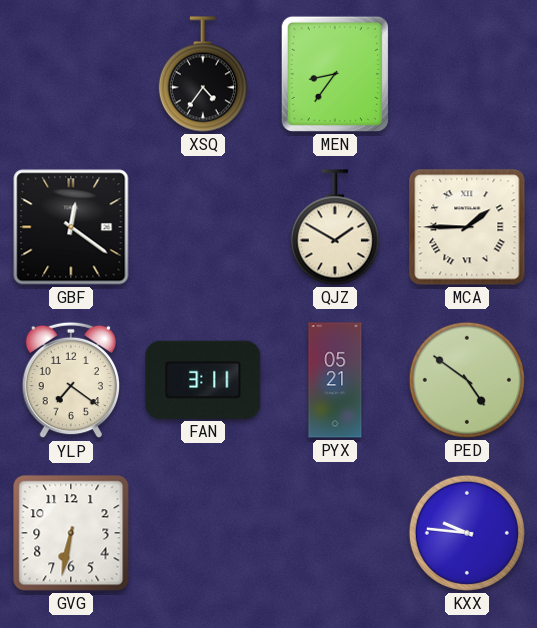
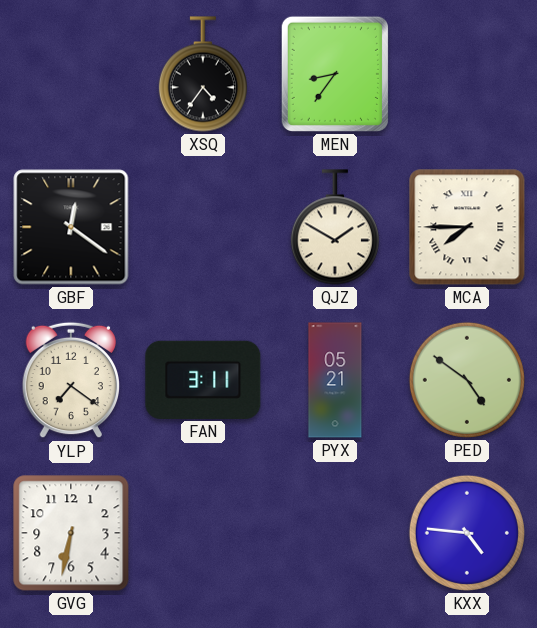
MCA: 1:45 -> 7:45 (467, 227)
KXX: 9:46 -> 4:46 (467, 533)
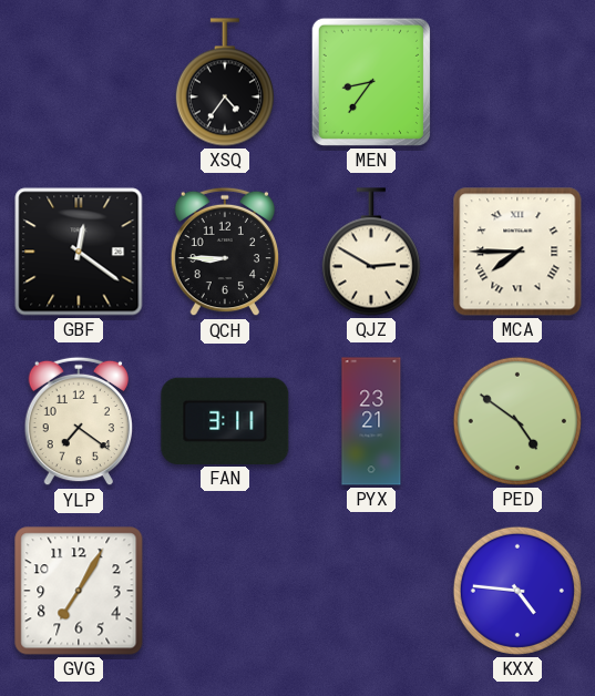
QCH: none -> 8:45 (224, 252)
QJZ: 1:50 -> 2:50 (371, 252)
PYX: 05:21 -> 23:21 (371, 421)
GVG: 6:32 -> 7:05 (79, 591)
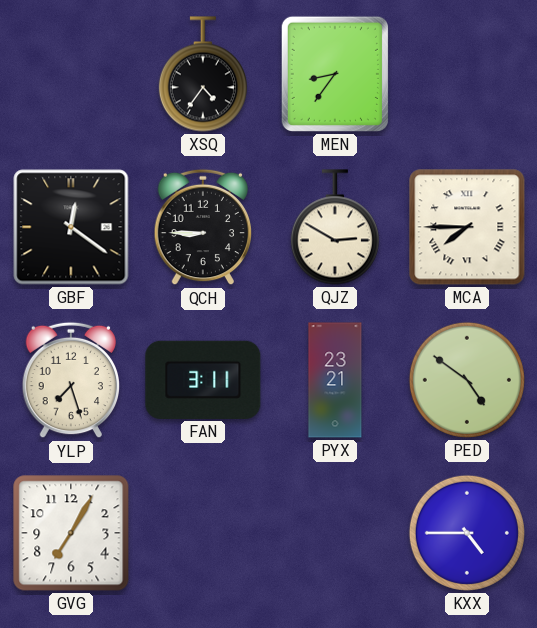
YLP: 7:21 -> 7:27 (70, 380)
KXX: 4:46 -> 4:45 (467, 533)
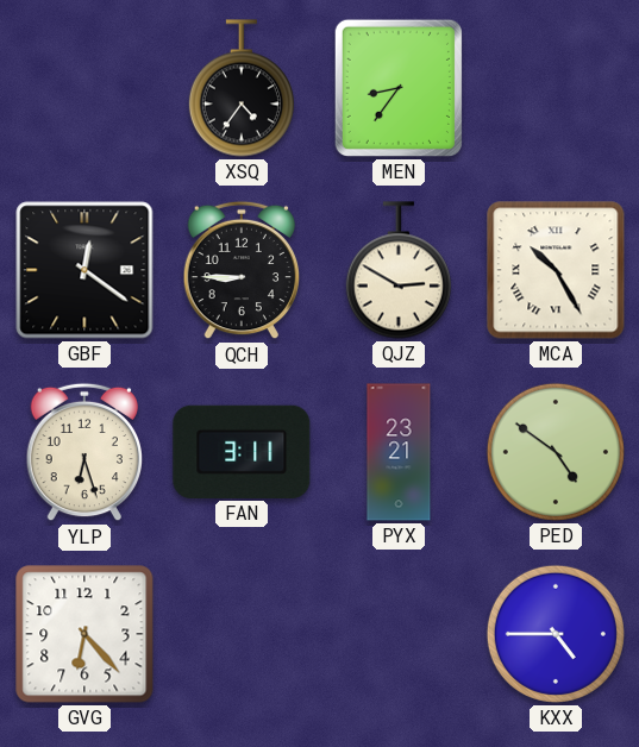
MCA: 7:45 -> 10:25 (556, 270)
YLP: 7:27 -> 6:27 (83, 452)
GVG: 7:05 -> 6:23 (84, 634)
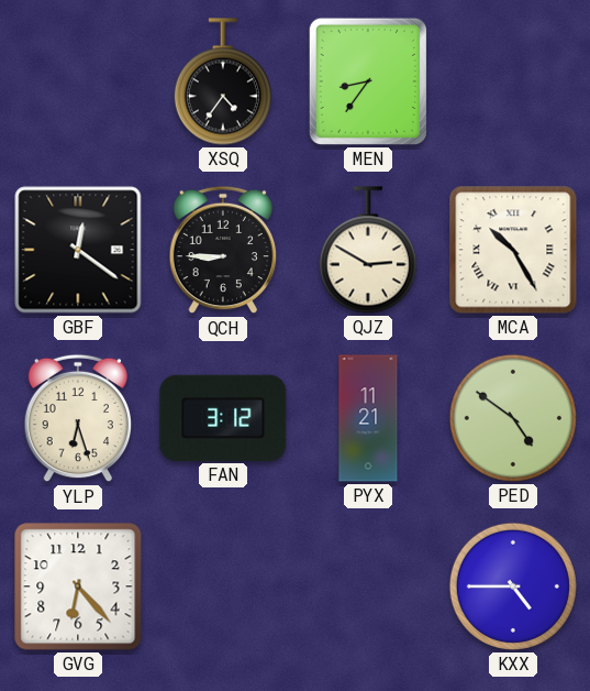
FAN: 3:11 -> 3:12 (223, 418)
PYX: 23:21 -> 11:21 (368, 418)
